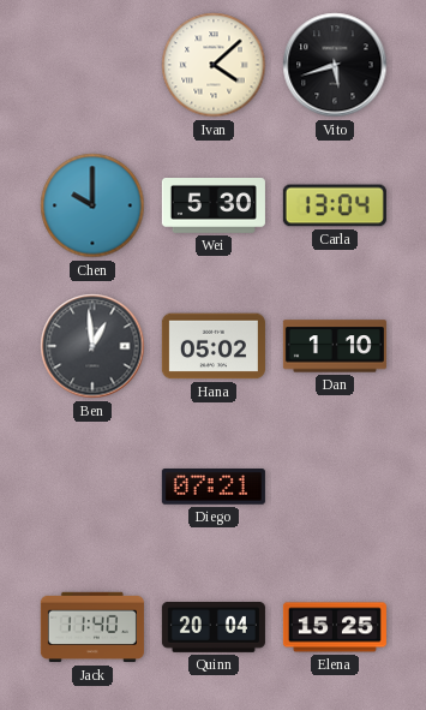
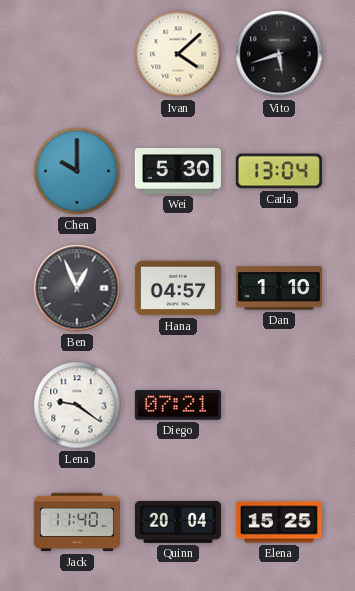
Ben: 12:59 -> 12:56 (77, 288)
Hana: 05:02 -> 04:57 (178, 288)
Lena: none -> 9:21 (77, 405)
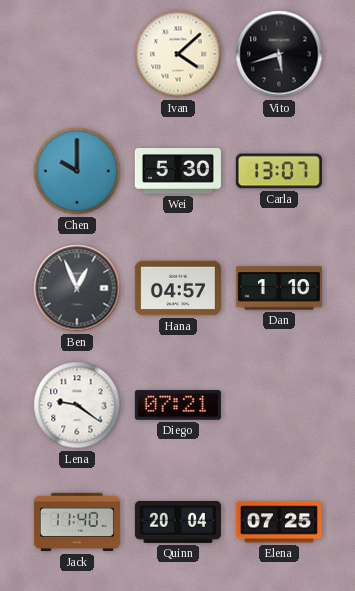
Carla: 13:04 -> 13:07 (279, 171)
Elena: 15:25 -> 07:25 (279, 522)
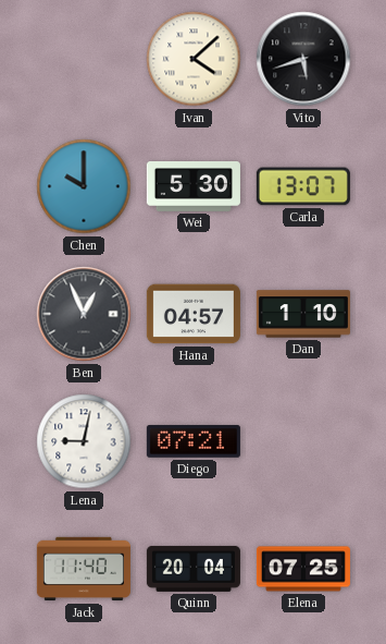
Lena: 9:21 -> 9:02 (84, 441)
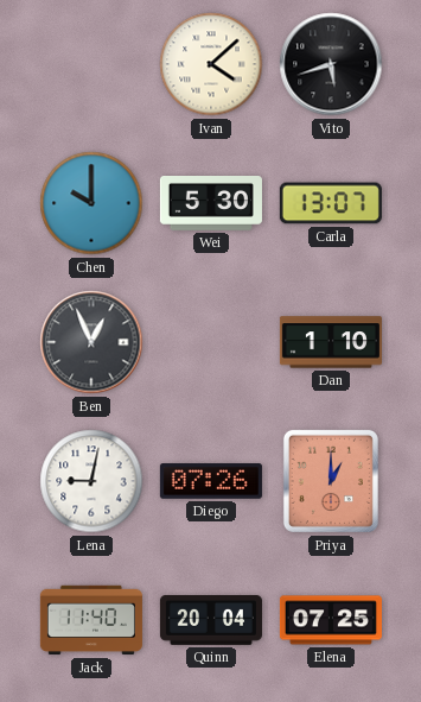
Hana: 04:57 -> none (194, 314)
Diego: 07:21 -> 07:26 (211, 481)
Priya: none -> 1:00 (331, 481)
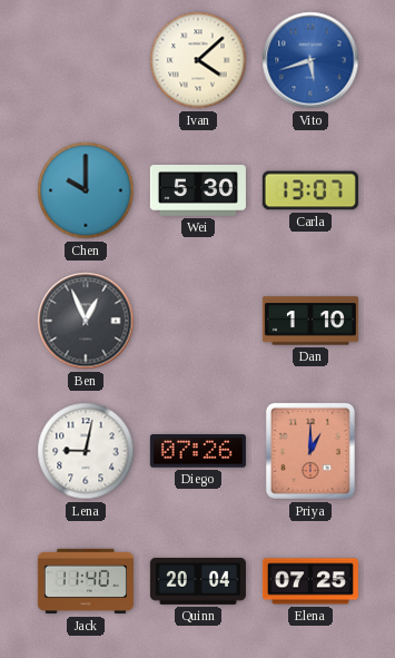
Vito dial: black -> blue (310, 60)
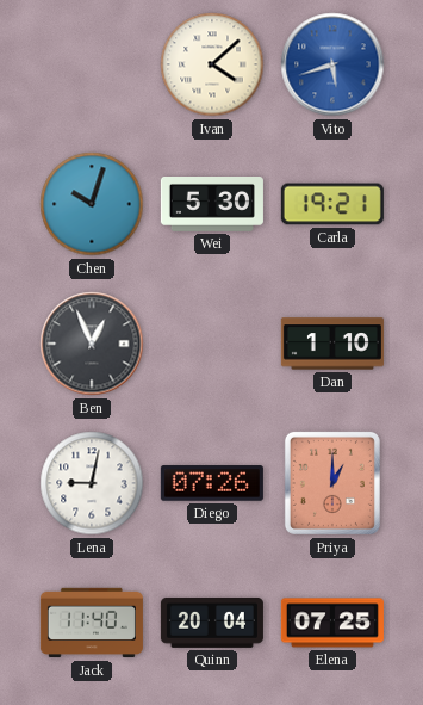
Chen: 10:00 -> 10:03 (92, 204)
Carla: 13:07 -> 19:21 (332, 204)
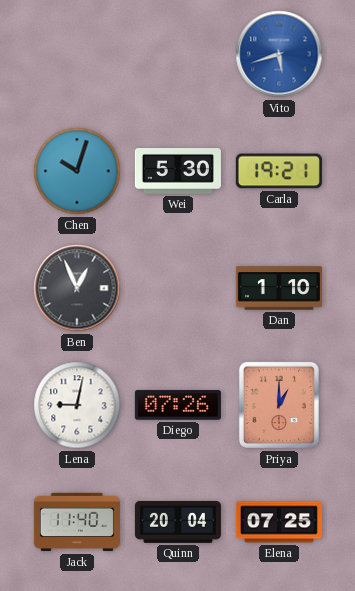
Ivan: 4:08 -> none (212, 64)
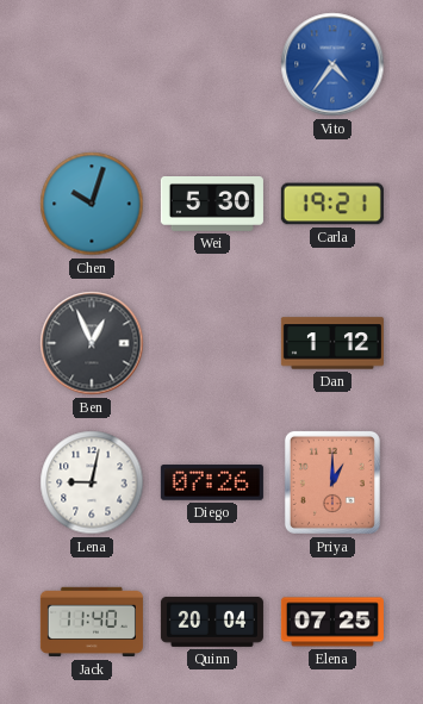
Vito: 5:42 -> 4:36 (332, 64)
Dan: 1:10 -> 1:12 (332, 343)
